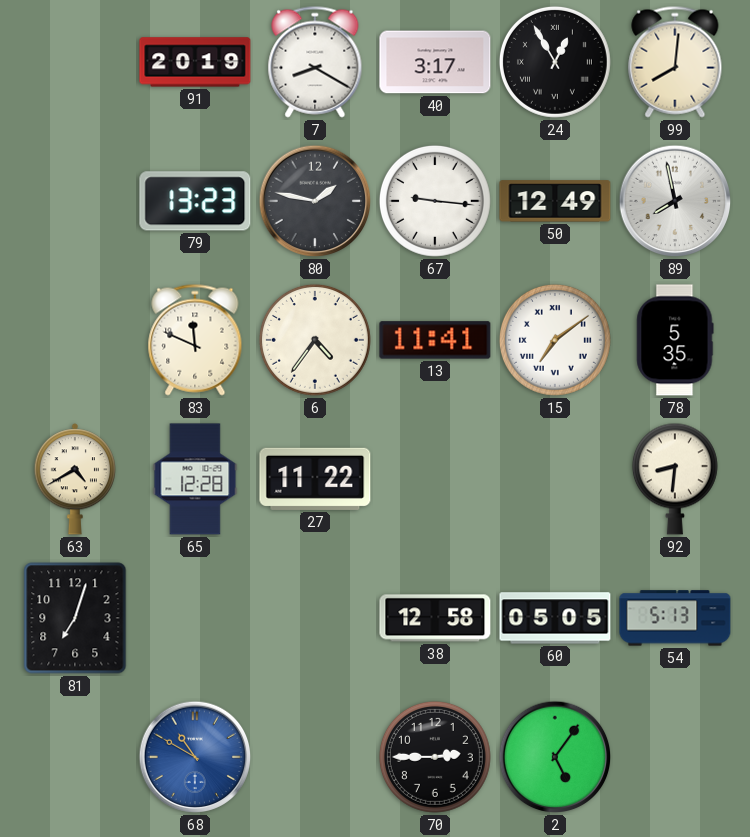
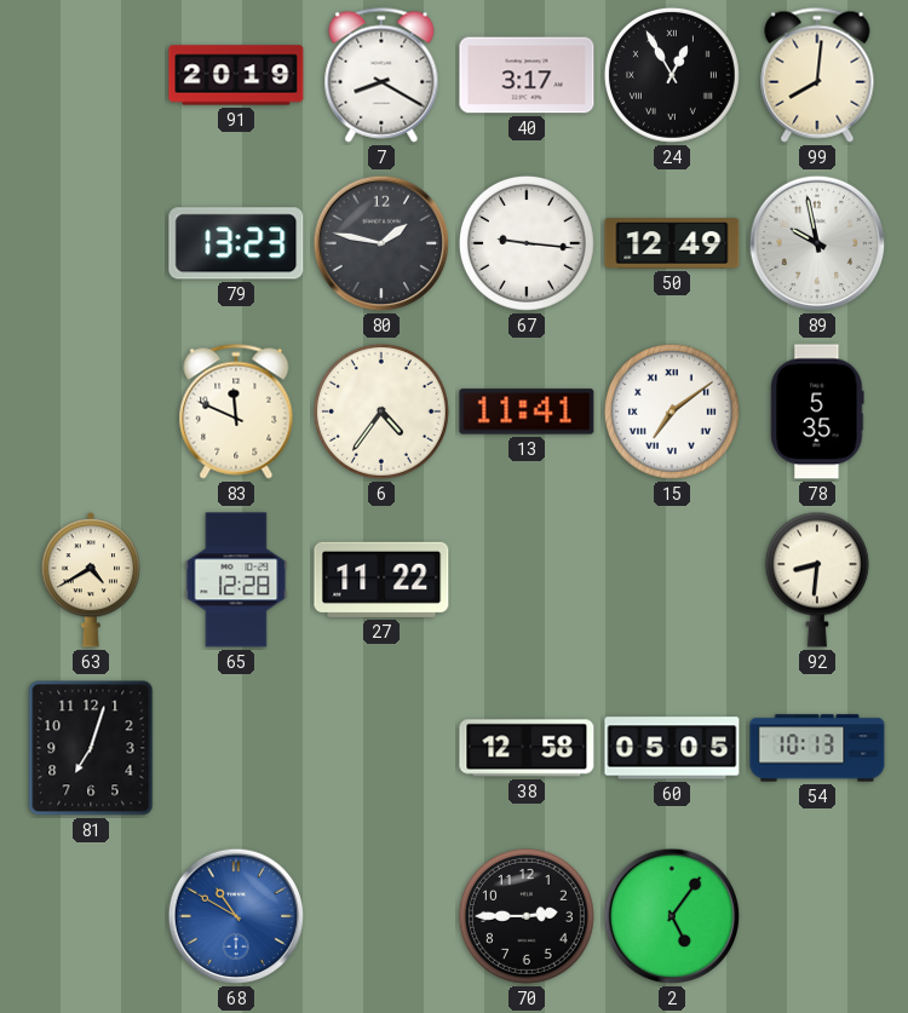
89: 7:58 -> 9:58 (817, 243)
54: 5:13 -> 10:13 (817, 748)
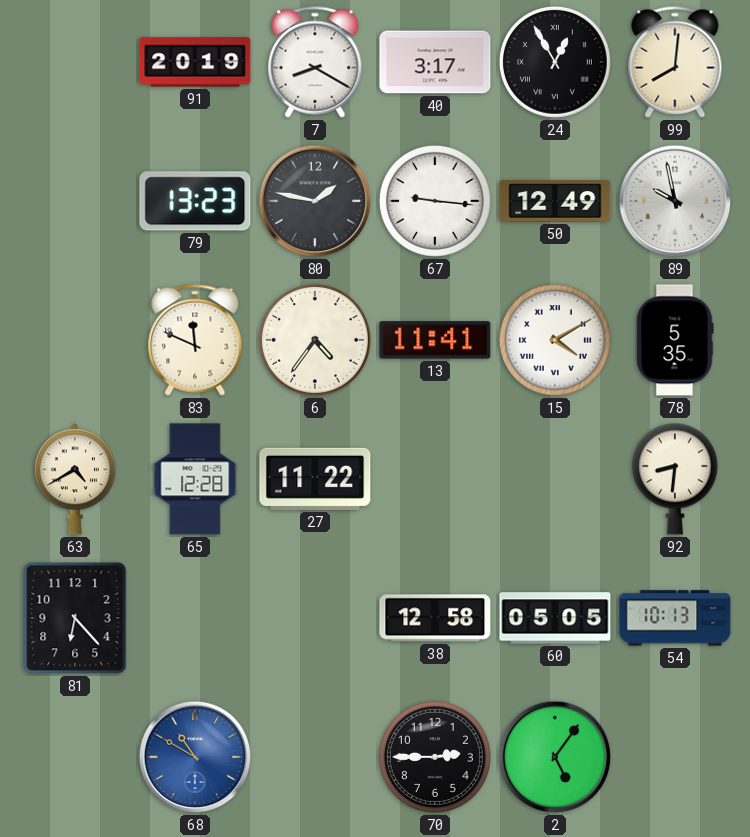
15: 7:09 -> 4:10 (555, 340)
81: 7:03 -> 6:23 (75, 618)
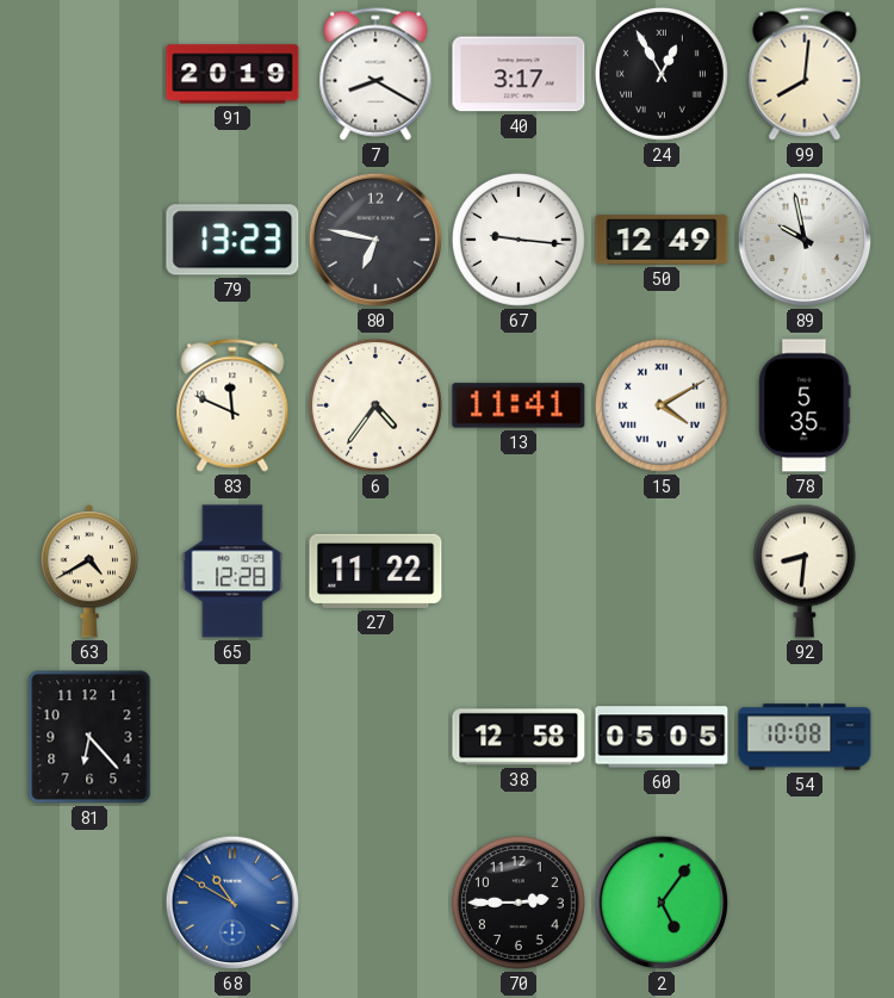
80: 1:47 -> 6:47 (375, 240)
54: 10:13 -> 10:08 (805, 737)
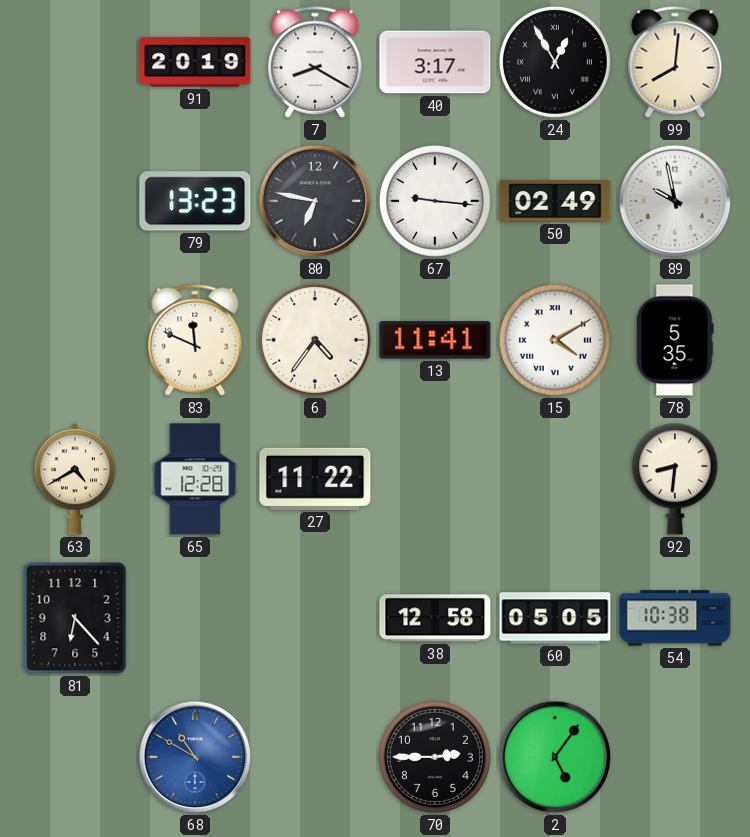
50: 12:49 -> 02:49 (555, 201)
54: 10:08 -> 10:38 (675, 618)
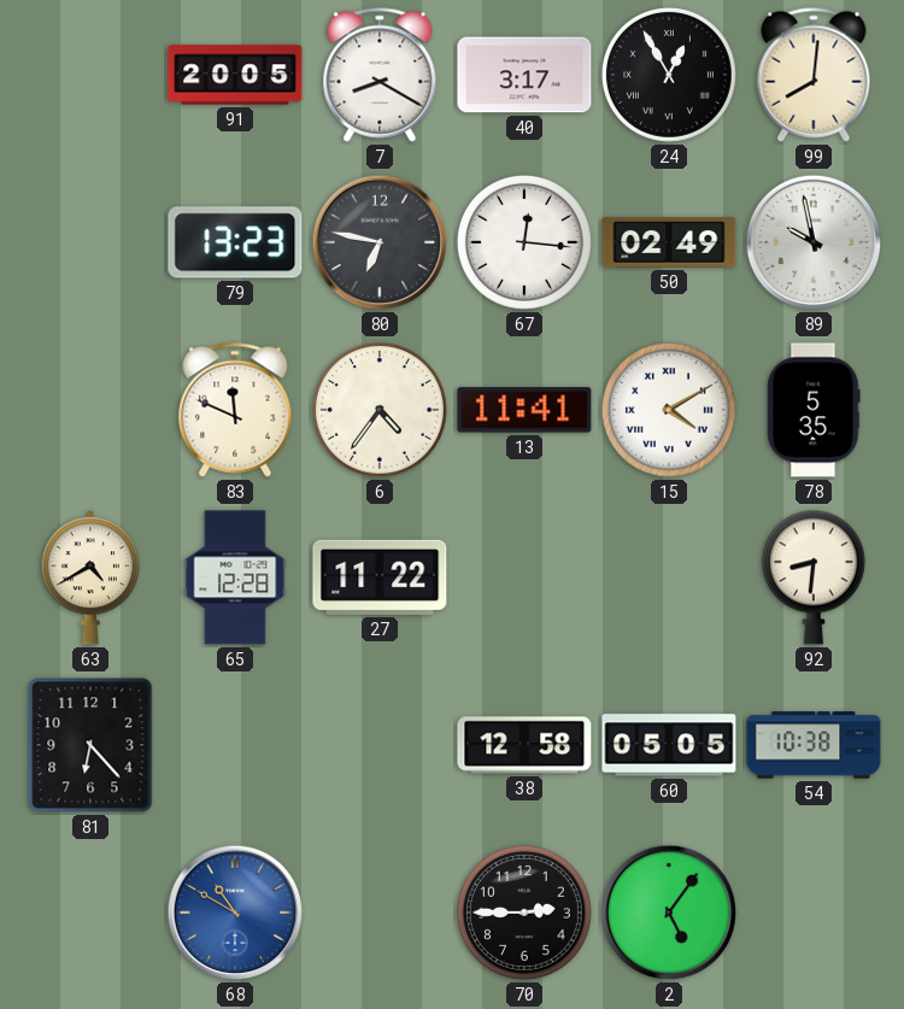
91: 20:19 -> 20:05 (235, 75)
67: 9:16 -> 12:16 (524, 242)
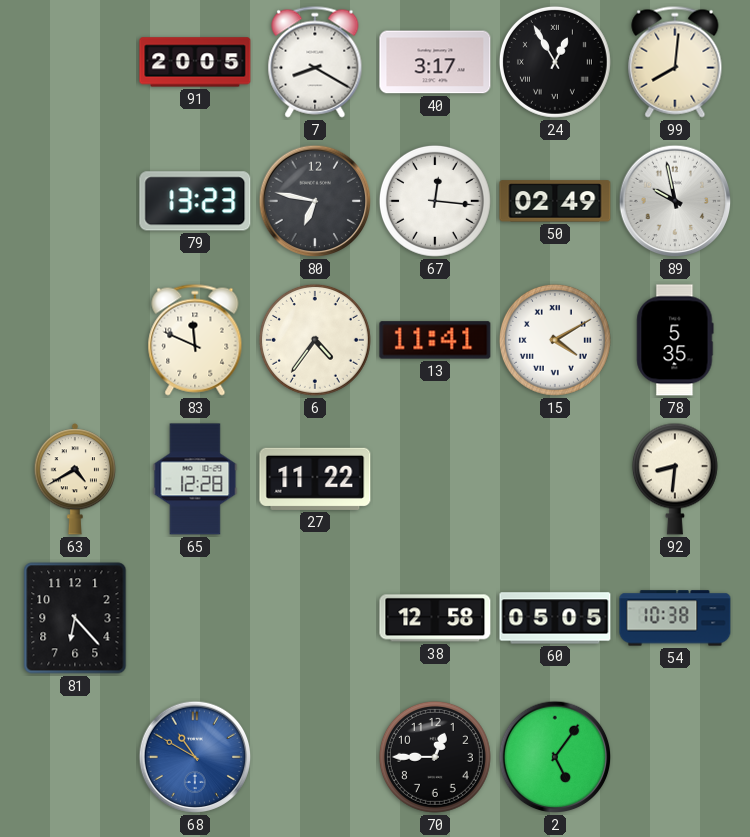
70: 2:45 -> 12:45 (435, 757)
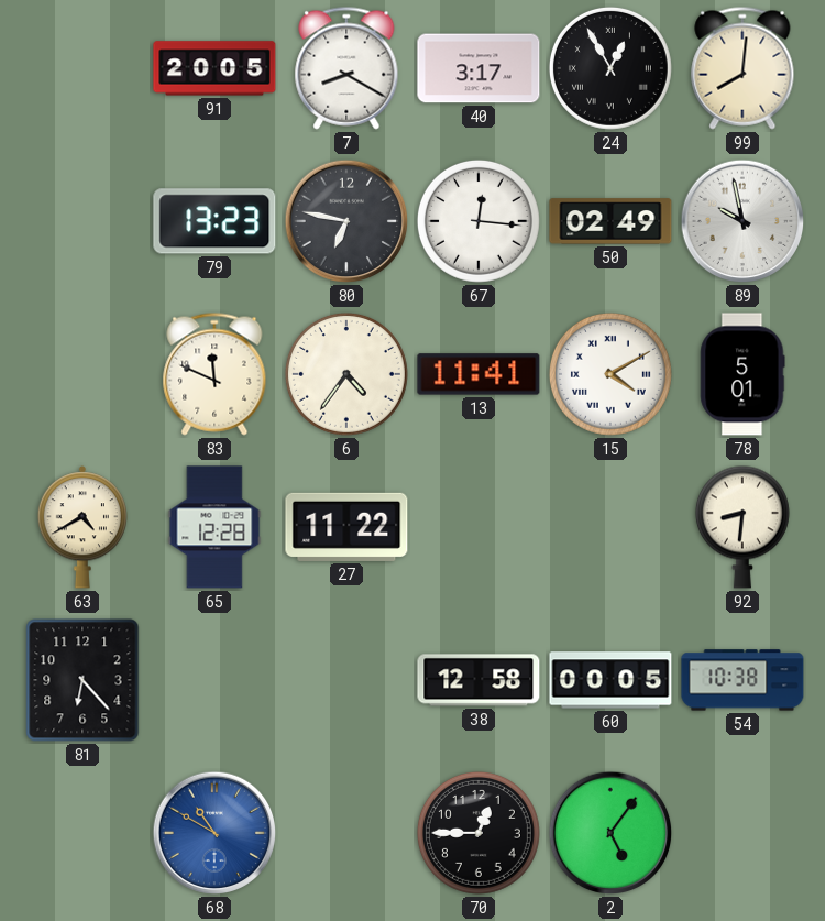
78: 5:35 -> 5:01 (743, 374)
60: 05:05 -> 00:05 (610, 680)
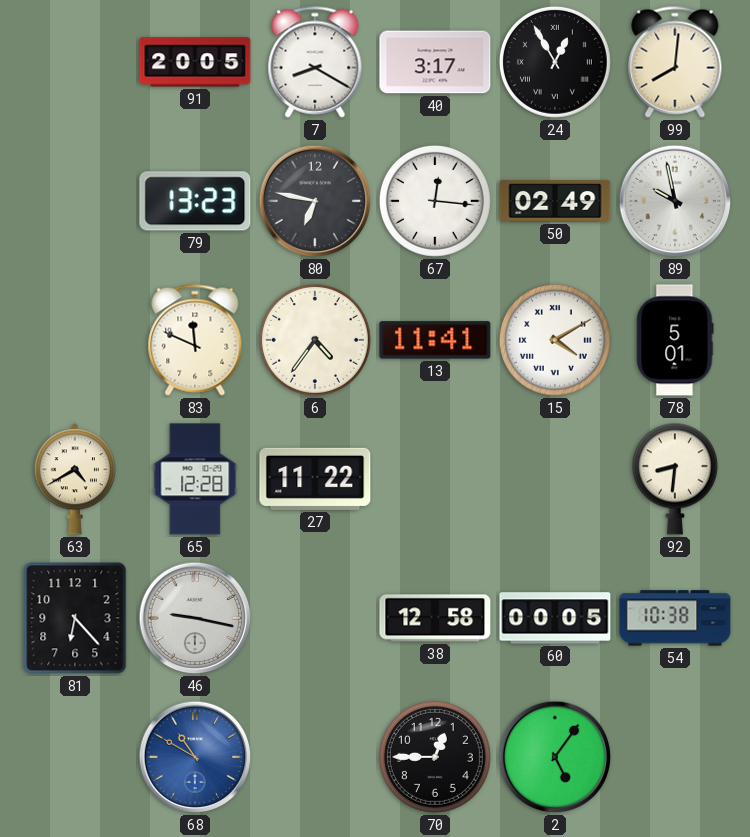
46: none -> 9:17 (195, 618)
